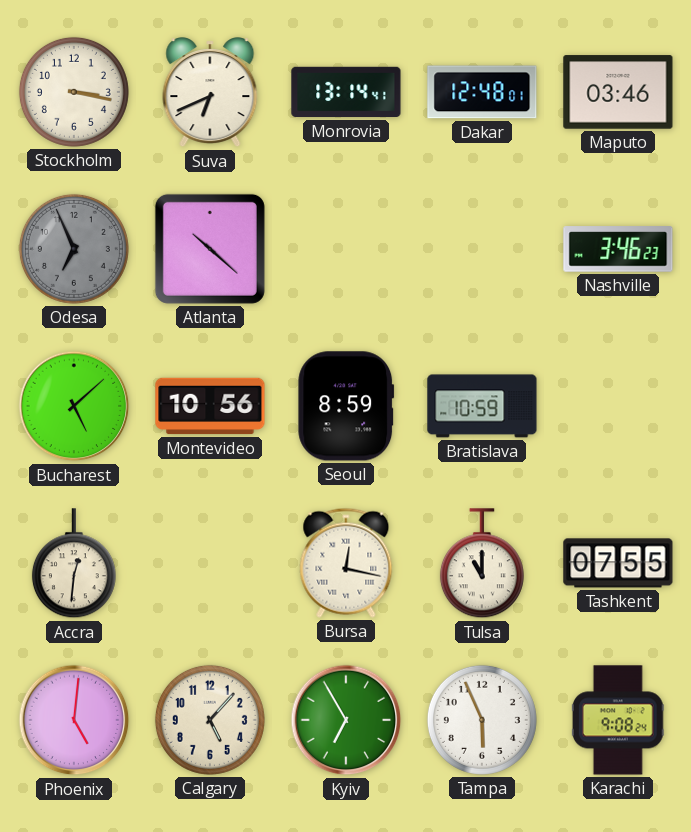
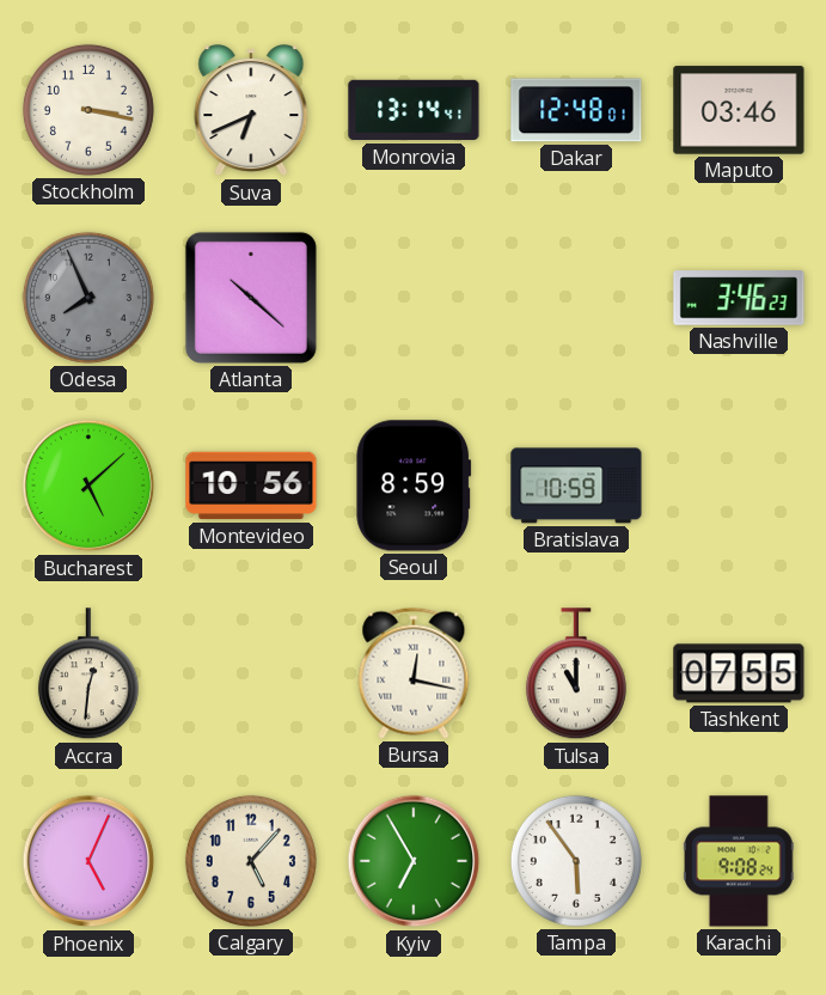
Odesa: 6:56 -> 7:56 (88, 298)
Phoenix: 5:01 -> 5:04 (88, 861)
Tampa: 5:56 -> 5:54 (576, 861)
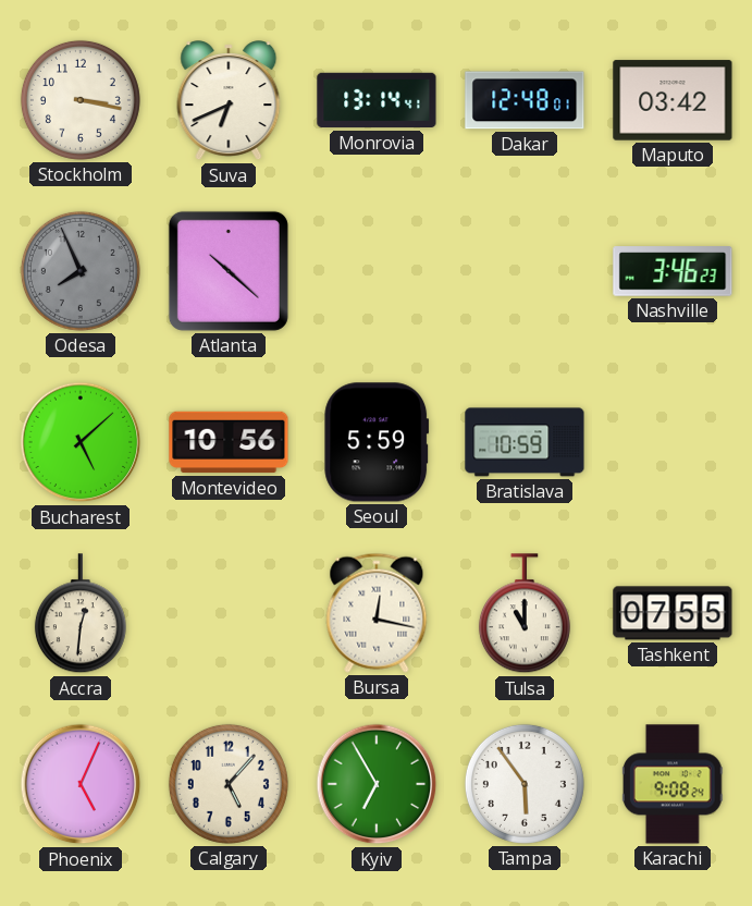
Maputo: 03:46 -> 03:42 (673, 100)
Seoul: 8:59 -> 5:59 (377, 442)
